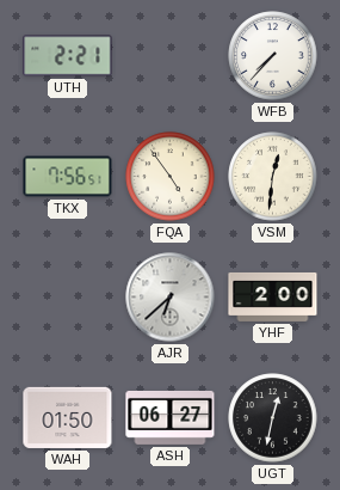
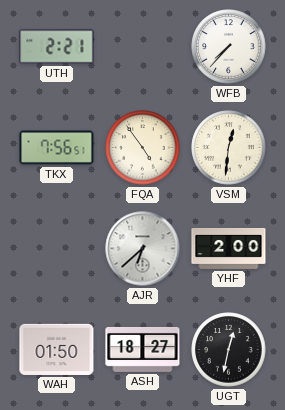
ASH: 06:27 -> 18:27 (143, 349)
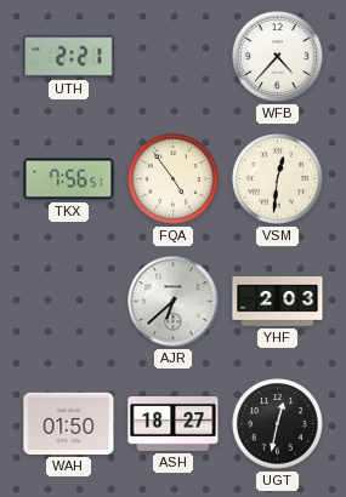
WFB: 7:37 -> 4:37 (278, 57)
YHF: 2:00 -> 2:03 (278, 301)
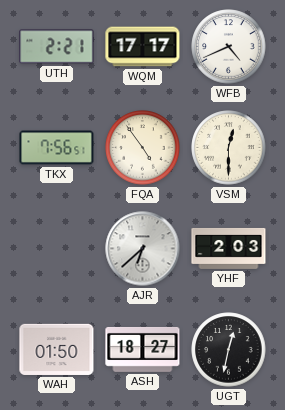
WQM: none -> 17:17 (143, 47)
WFB: 4:37 -> 4:41 (229, 47)
VSM: 12:31 -> 12:30 (229, 148)
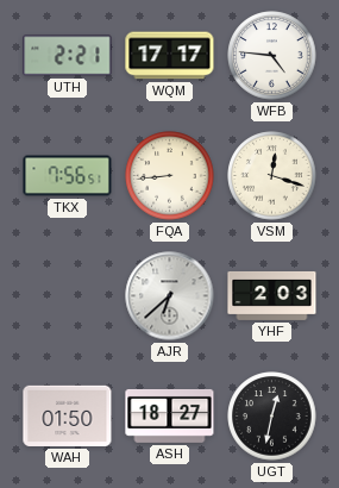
WFB: 4:41 -> 4:46 (272, 56)
FQA: 4:54 -> 8:44 (170, 176)
VSM: 12:30 -> 12:18 (272, 176)
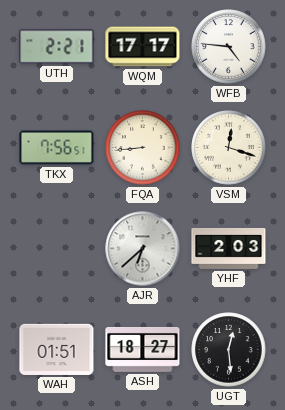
WAH: 01:50 -> 01:51 (57, 349)
UGT: 12:32 -> 12:29 (229, 350)
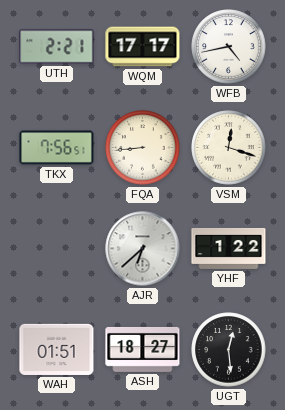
WFB: 4:46 -> 4:43 (229, 47)
YHF: 2:03 -> 1:22 (229, 248)
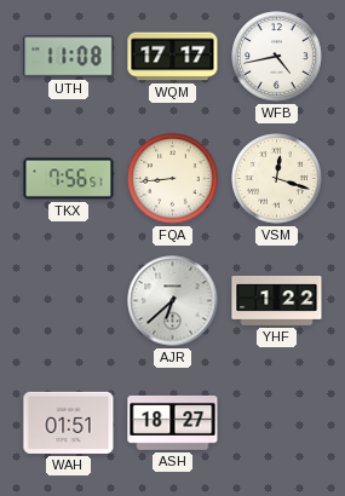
UTH: 2:21 -> 11:08 (69, 57)
UGT: 12:29 -> none (229, 350)
